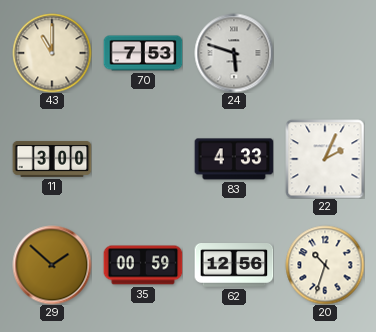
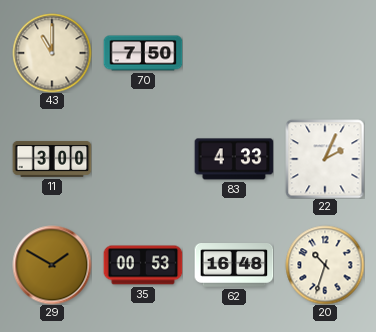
70: 7:53 -> 7:50 (143, 53)
24: 5:48 -> none (234, 53)
29: 1:52 -> 1:50 (52, 265)
35: 00:59 -> 00:53 (143, 265)
62: 12:56 -> 16:48 (234, 266)
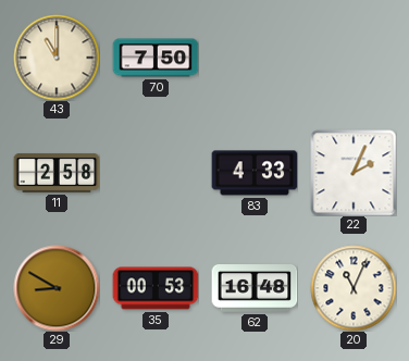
11: 3:00 -> 2:58 (57, 173)
29: 1:50 -> 8:50 (57, 288)
20: 10:33 -> 11:04 (354, 288)
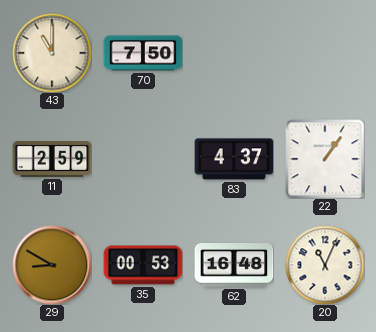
11: 2:58 -> 2:59 (52, 159)
83: 4:33 -> 4:37 (234, 159)
22: 2:04 -> 1:06 (325, 159)
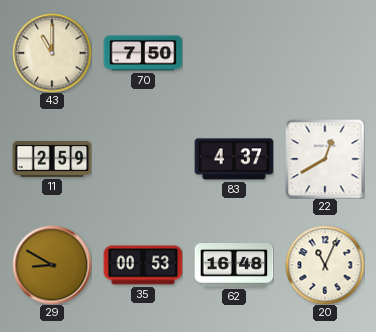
22: 1:06 -> 12:40 (325, 159)
